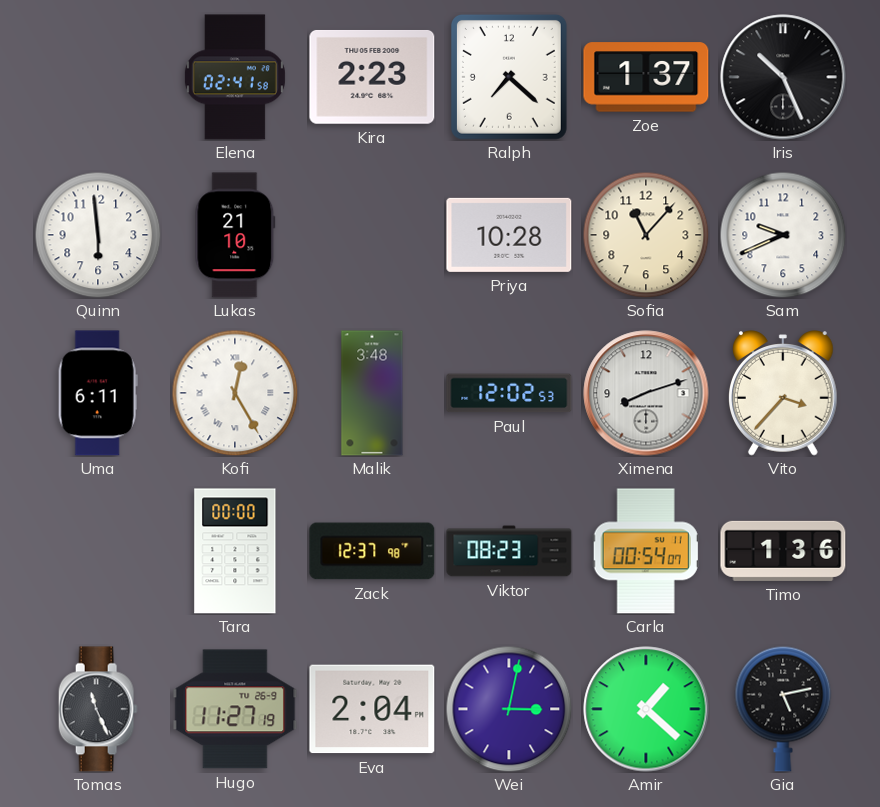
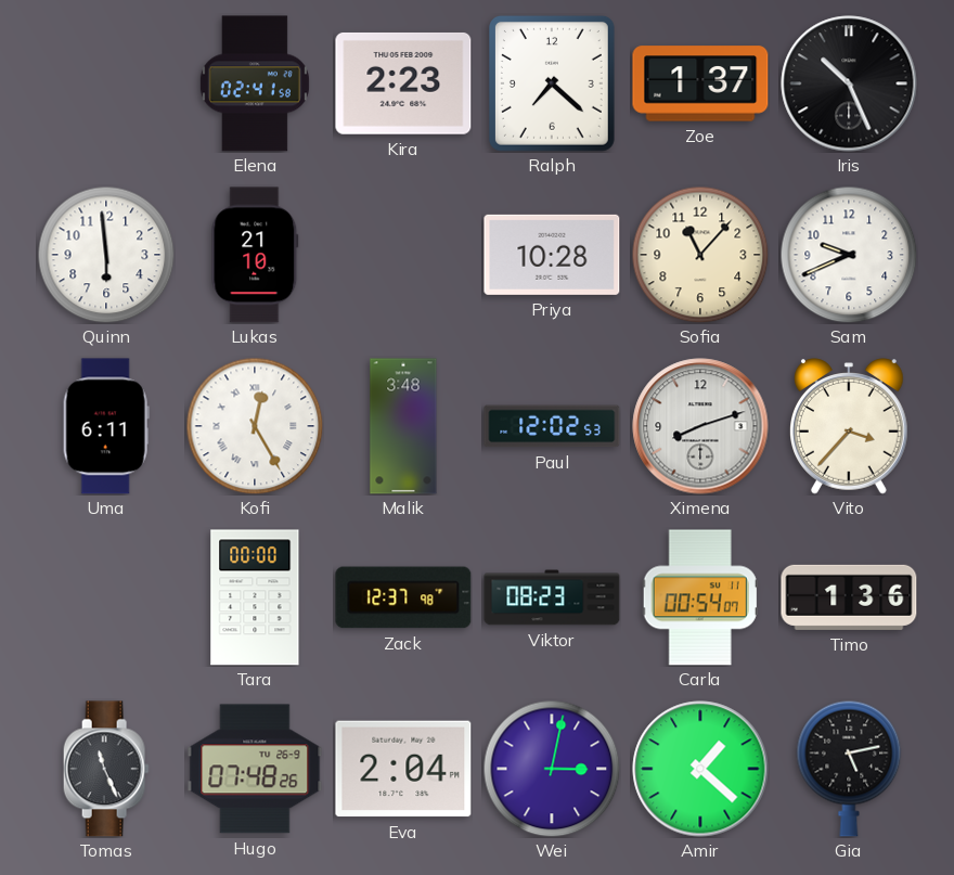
Hugo: 11:27 -> 07:48 (255, 769)
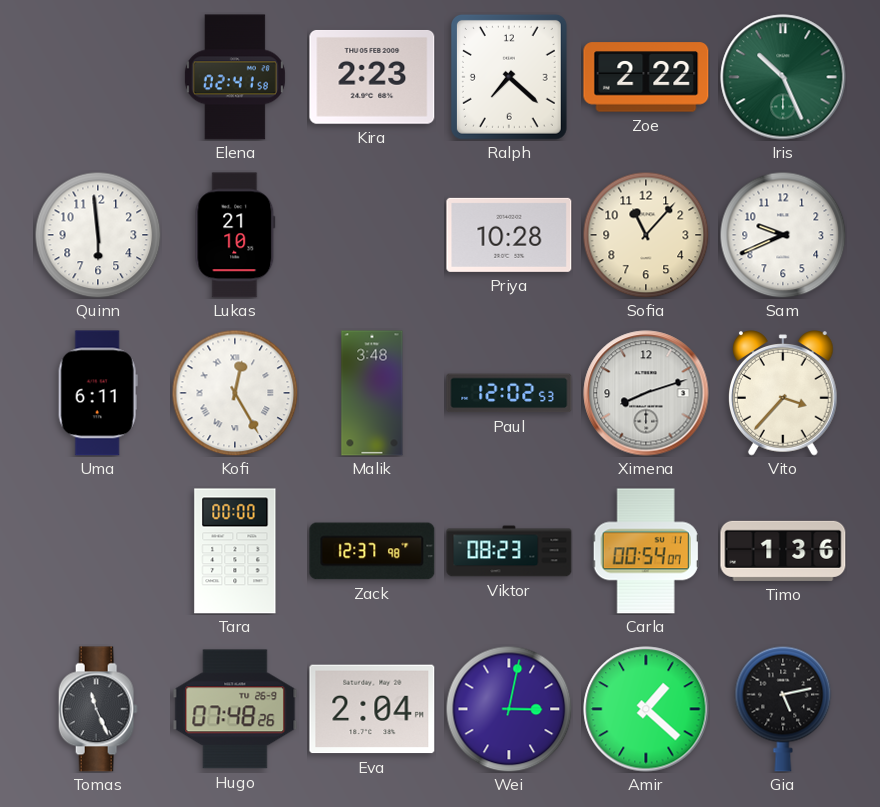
Zoe: 1:37 -> 2:22 (646, 77)
Iris dial: black -> green (783, 77)
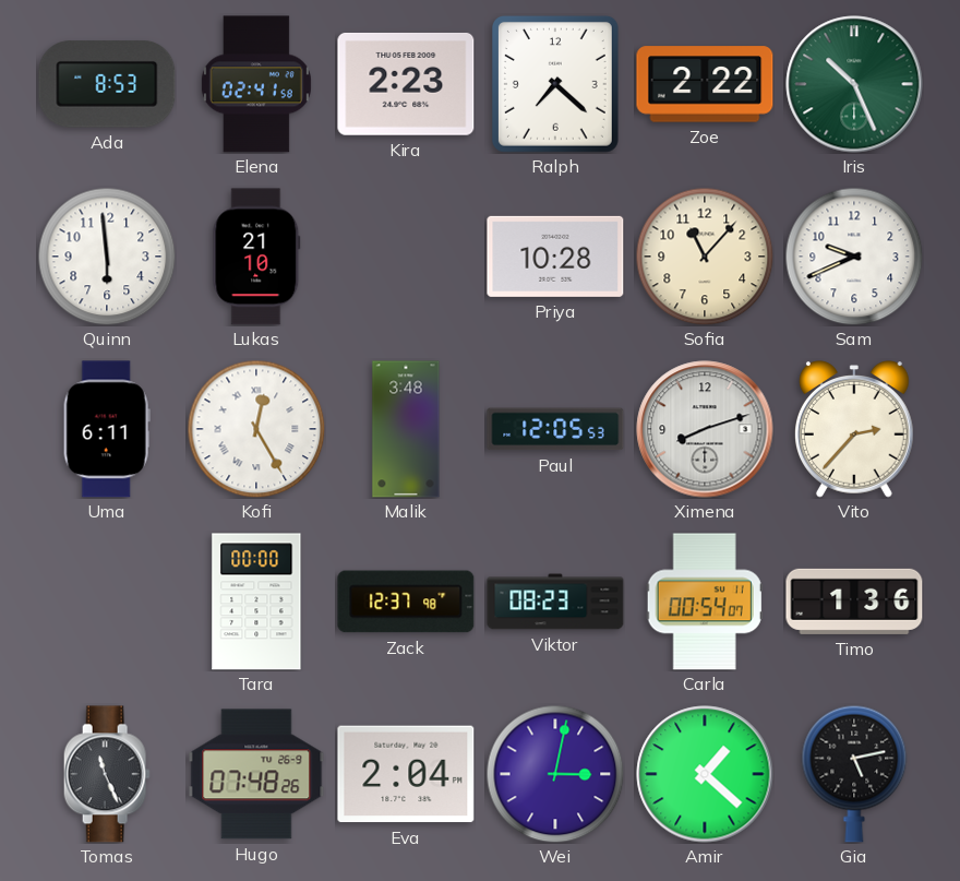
Ada: none -> 8:53 (107, 84)
Paul: 12:02 -> 12:05 (555, 429)
Vito: 3:37 -> 2:37 (855, 429)
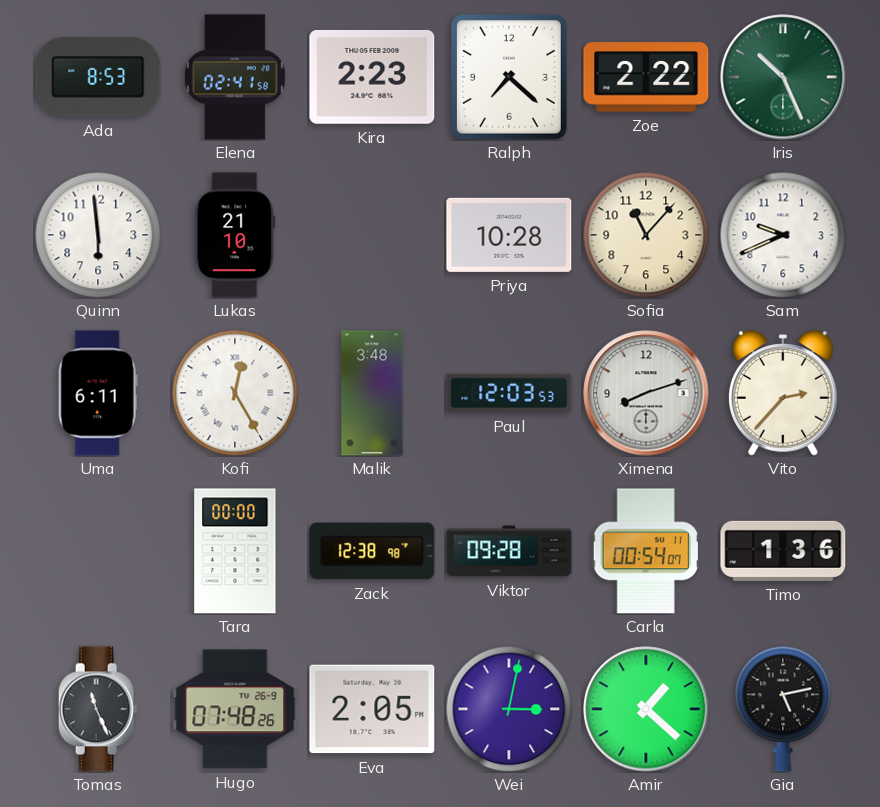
Paul: 12:05 -> 12:03 (509, 393)
Zack: 12:37 -> 12:38 (372, 551)
Viktor: 08:23 -> 09:28 (509, 551)
Eva: 2:04 -> 2:05 (372, 709)
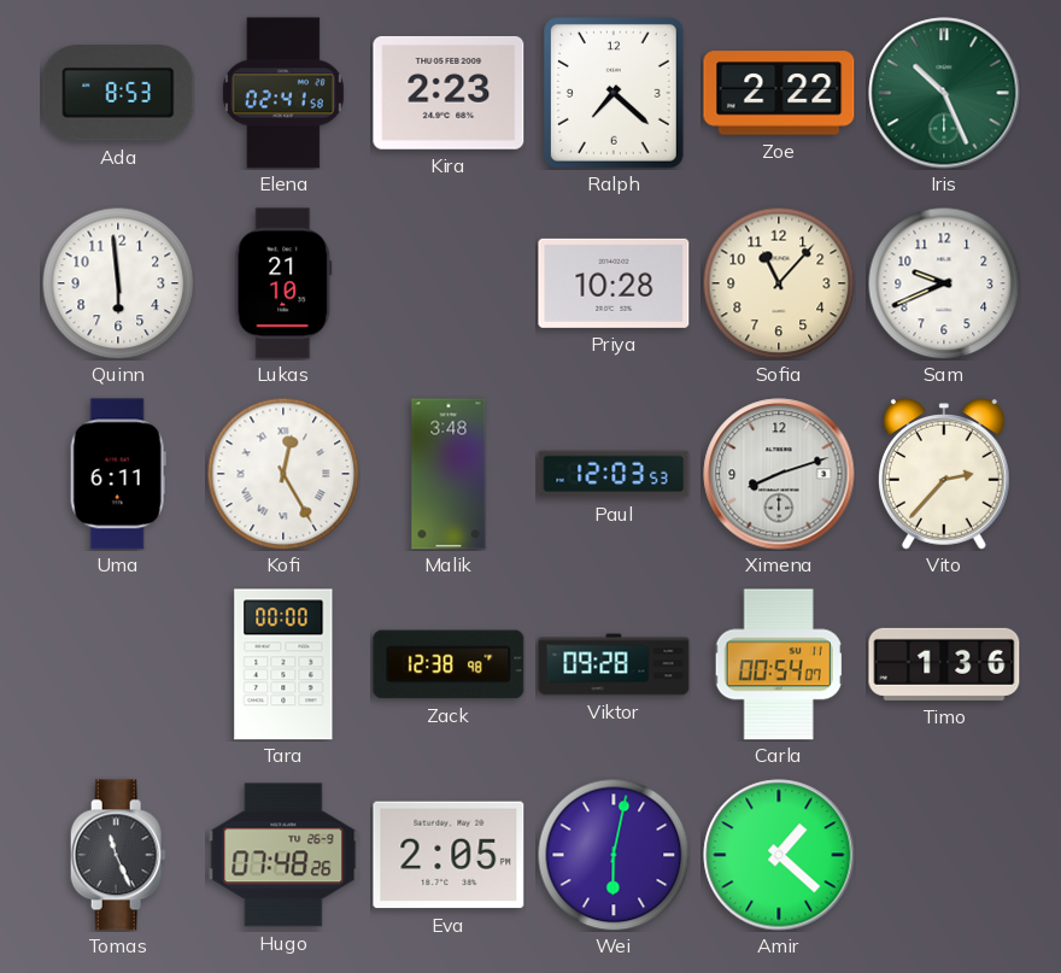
Wei: 3:02 -> 6:02 (614, 855)
Gia: 5:13 -> none (783, 709)
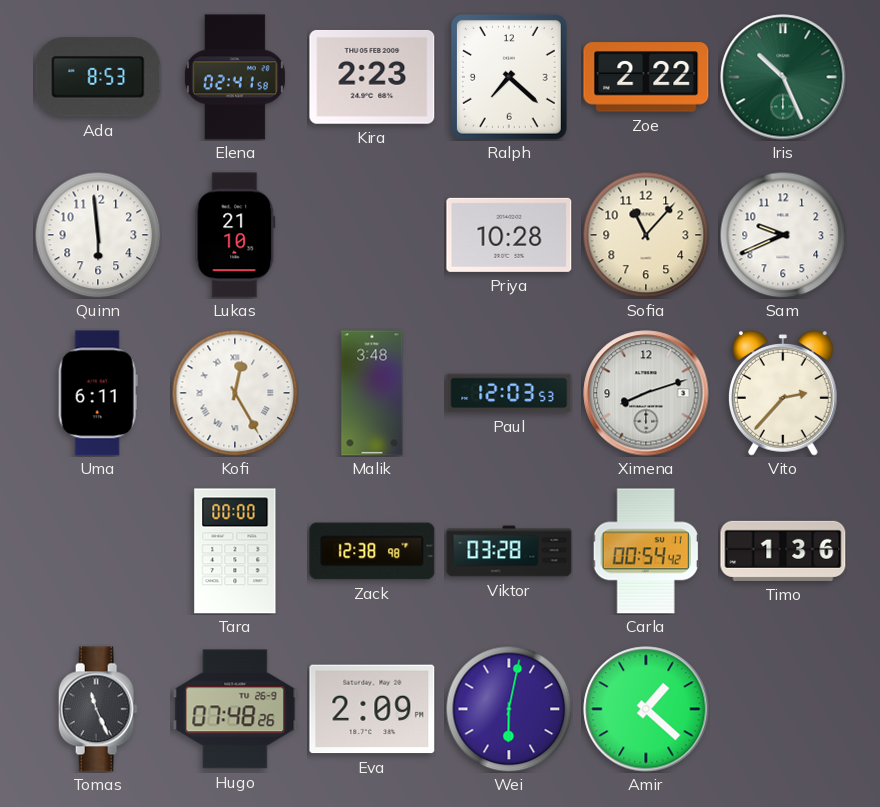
Viktor: 09:28 -> 03:28 (509, 551)
Carla: 00:54:07 -> 00:54:42 (646, 551)
Eva: 2:05 -> 2:09 (372, 709)
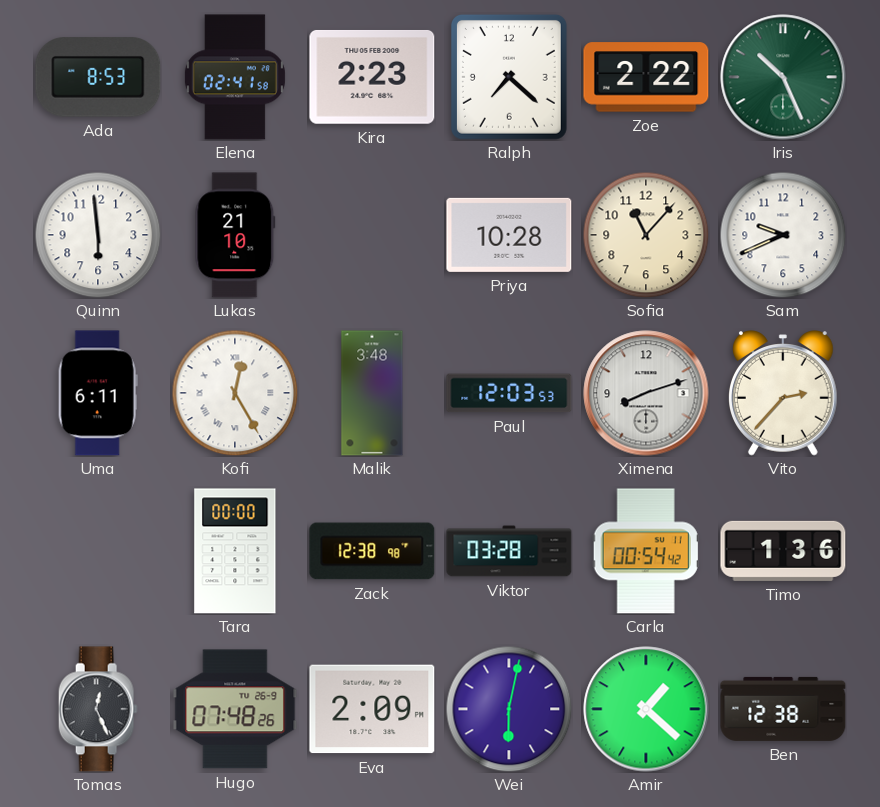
Tomas: 11:26 -> 12:26 (98, 709)
Ben: none -> 12:38 (783, 709)
